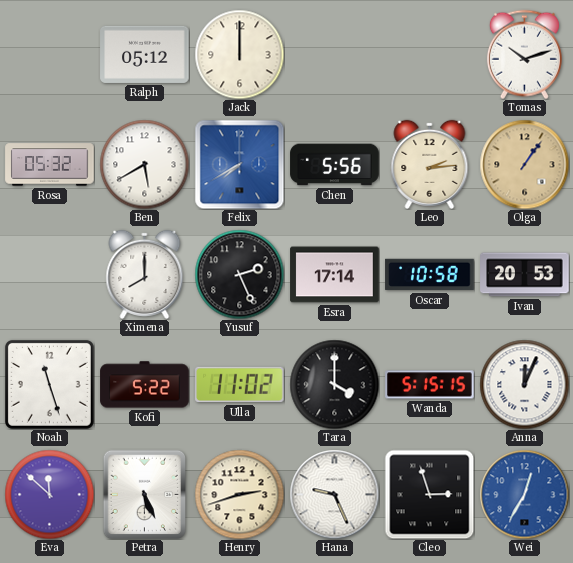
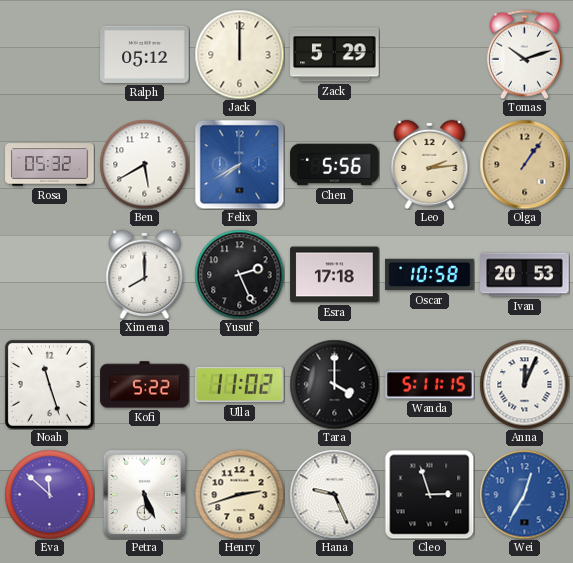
Zack: none -> 5:29 (335, 55)
Esra: 17:14 -> 17:18 (335, 275)
Wanda: 5:15 -> 5:11 (430, 385)
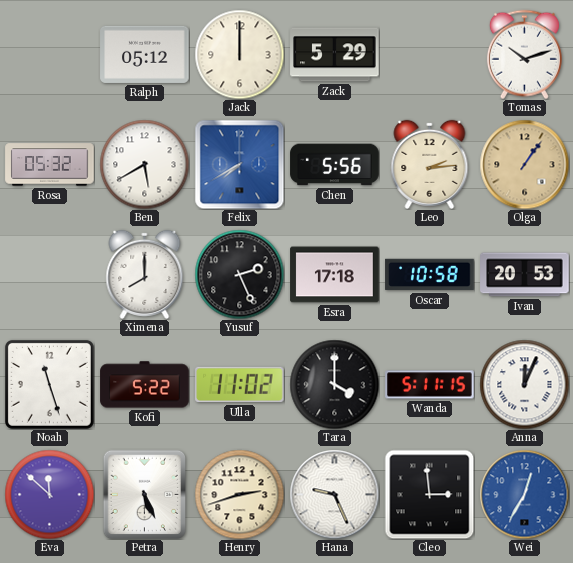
Cleo: 2:57 -> 2:59 (429, 494)
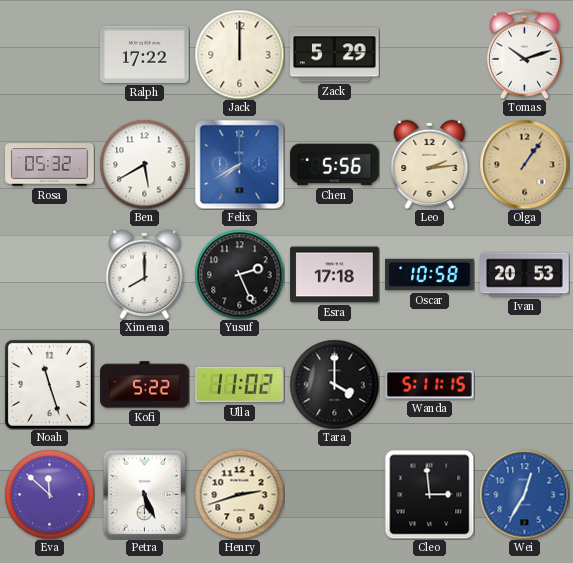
Ralph: 05:12 -> 17:22 (145, 54)
Anna: 12:04 -> none (524, 384)
Hana: 9:26 -> none (334, 494)
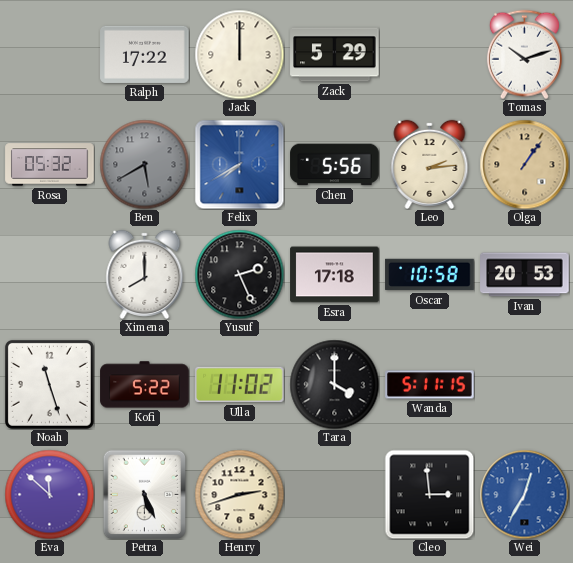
Ben dial: white -> grey (144, 164)
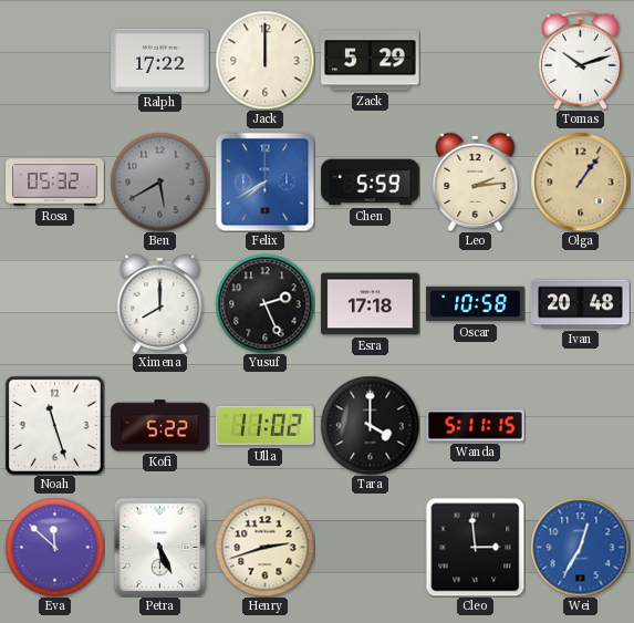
Chen: 5:56 -> 5:59 (371, 183)
Ivan: 20:53 -> 20:48 (581, 304)
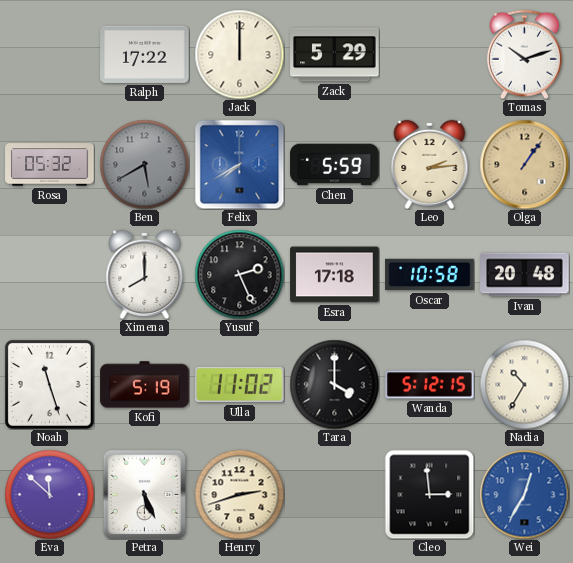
Kofi: 5:22 -> 5:19 (145, 385)
Wanda: 5:11 -> 5:12 (430, 385)
Nadia: none -> 10:35 (524, 384)
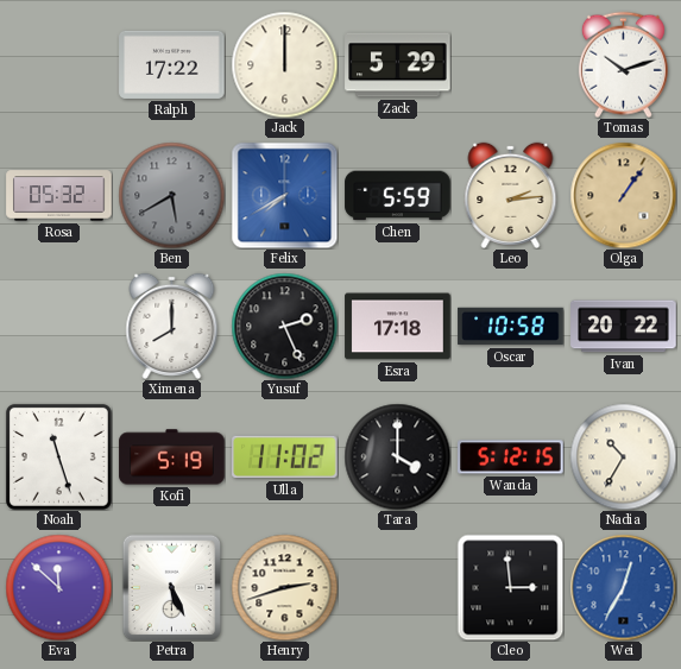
Ivan: 20:48 -> 20:22 (624, 327)
